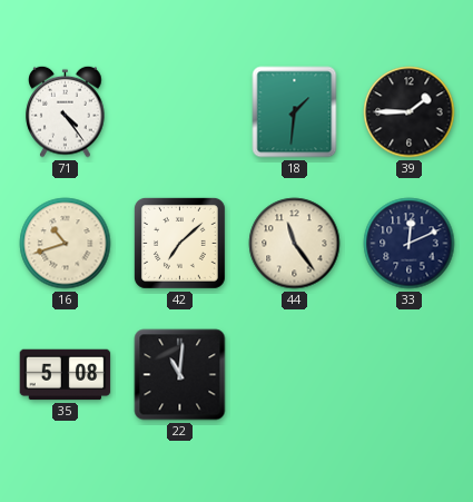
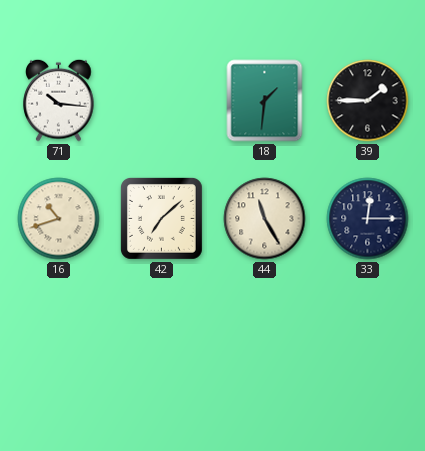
71: 4:24 -> 10:16 (59, 100)
44: 11:24 -> 11:25 (265, 219)
33: 12:11 -> 12:15 (368, 219)
35: 5:08 -> none (66, 375)
22: 11:01 -> none (180, 375)
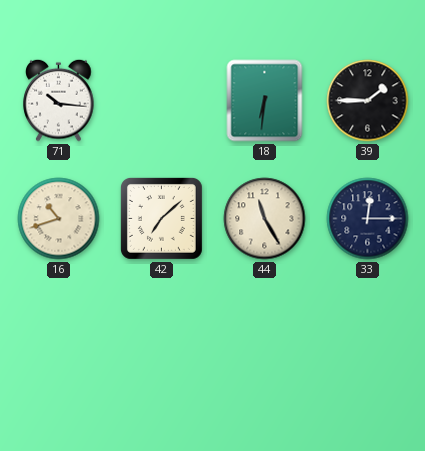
18: 1:31 -> 6:31 (265, 101)
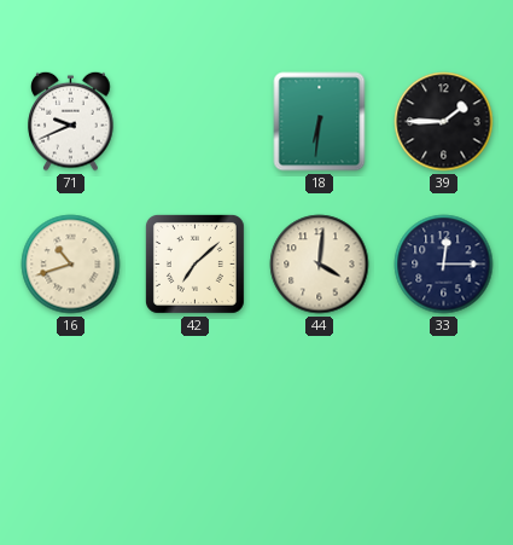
71: 10:16 -> 9:41 (71, 121)
44: 11:25 -> 4:01 (320, 265)
